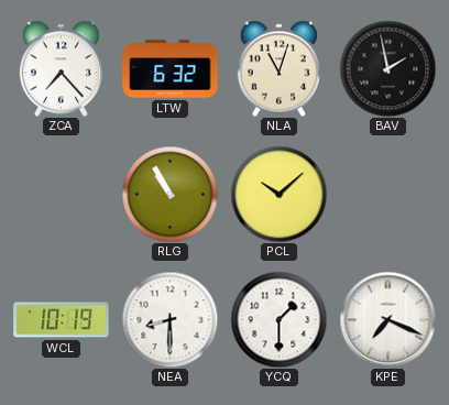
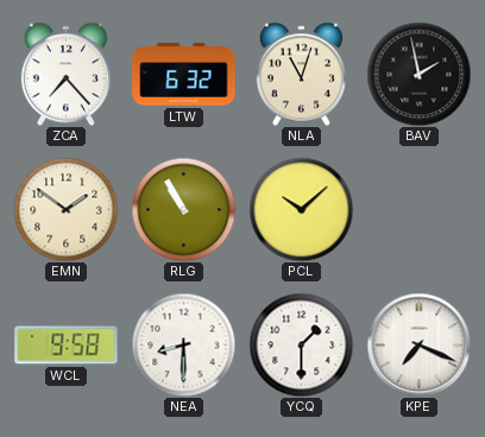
EMN: none -> 1:51 (65, 209)
WCL: 10:19 -> 9:58 (67, 346)
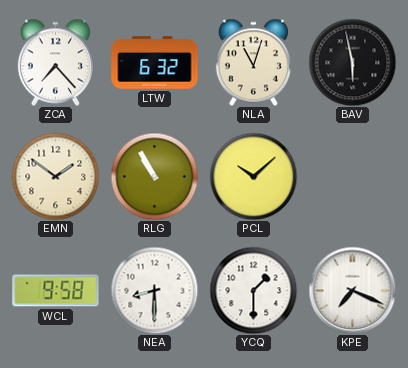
BAV: 1:58 -> 5:58 (352, 62)
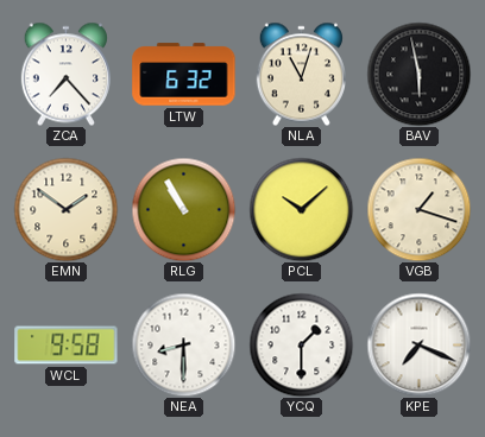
VGB: none -> 1:18 (418, 209)
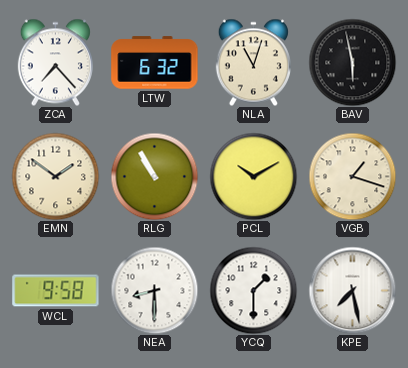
PCL: 10:08 -> 10:10 (253, 176)
KPE: 7:19 -> 7:28 (352, 290)
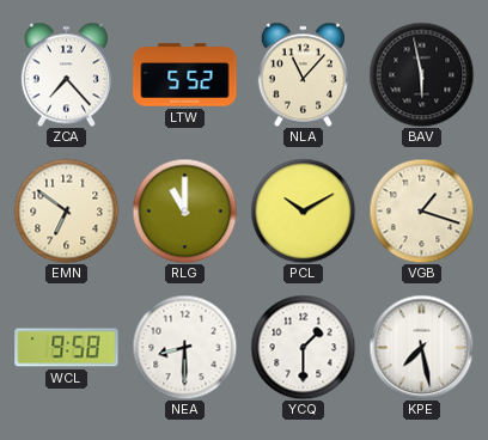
LTW: 6:32 -> 5:52 (185, 75)
NLA: 11:03 -> 11:07 (303, 74)
EMN: 1:51 -> 6:51 (66, 210)
RLG: 10:55 -> 11:00 (184, 210)
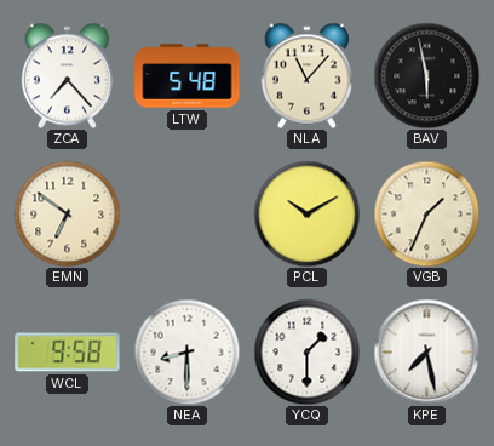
LTW: 5:52 -> 5:48 (188, 76)
RLG: 11:00 -> none (184, 210)
VGB: 1:18 -> 1:34 (426, 213)
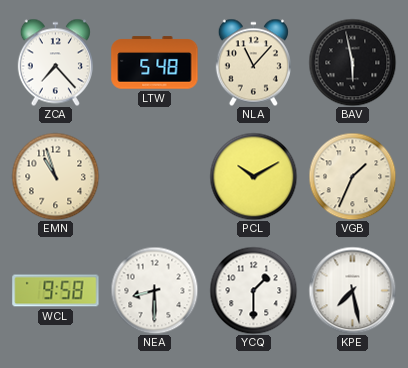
EMN: 6:51 -> 10:57 (55, 176)
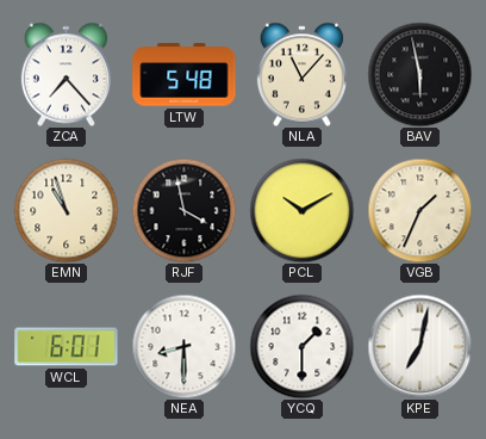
RJF: none -> 3:58 (183, 210)
WCL: 9:58 -> 6:01 (67, 347)
KPE: 7:28 -> 7:02 (419, 346)
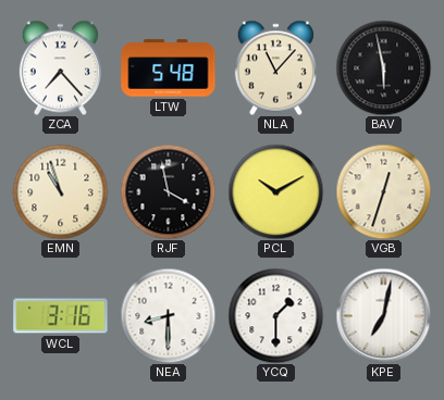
VGB: 1:34 -> 12:33 (383, 191)
WCL: 6:01 -> 3:16 (61, 316)
